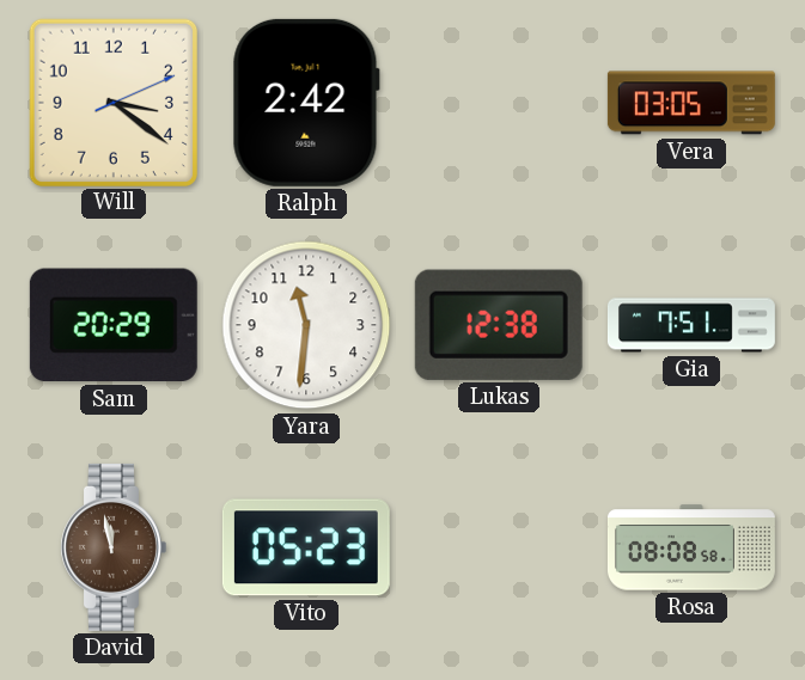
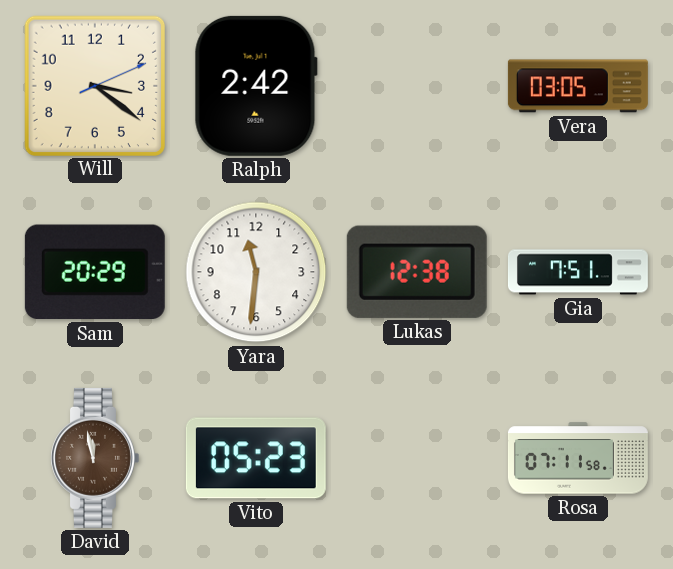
Rosa: 08:08 -> 07:11 (578, 458)
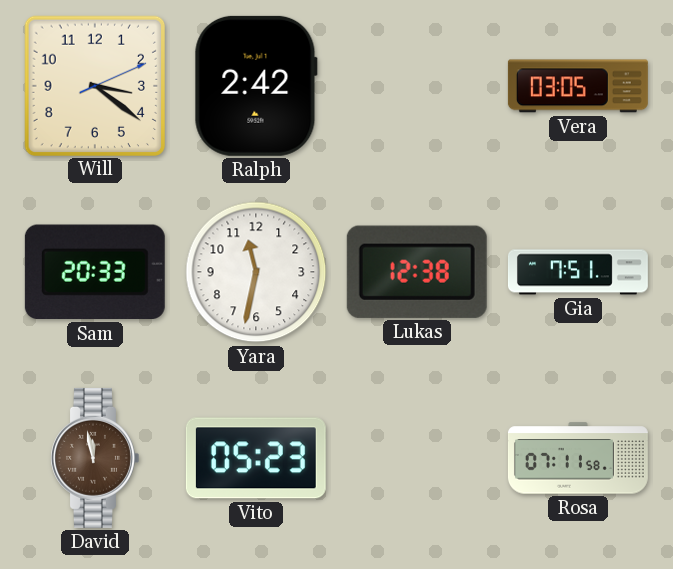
Sam: 20:29 -> 20:33 (95, 272)
Yara: 11:31 -> 11:32 (256, 272)
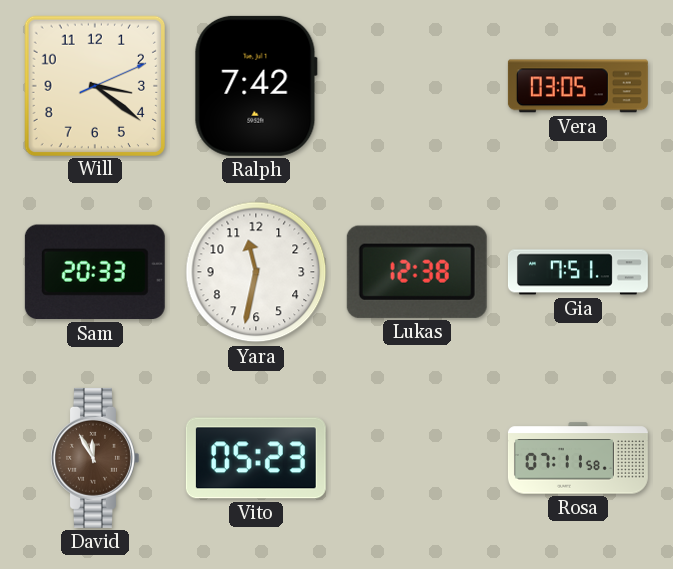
Ralph: 2:42 -> 7:42 (256, 86)
David: 11:58 -> 11:55 (95, 458)
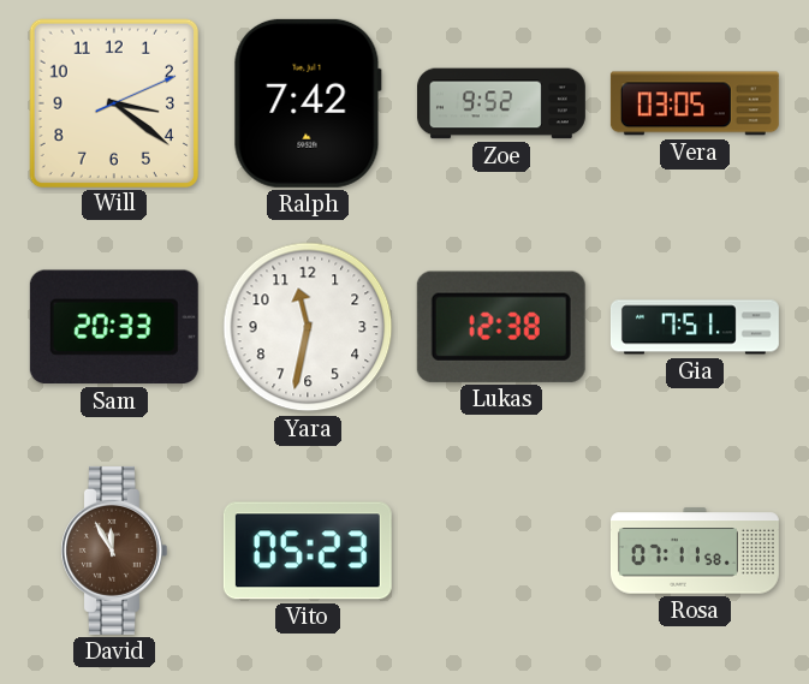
Zoe: none -> 9:52 (501, 103)
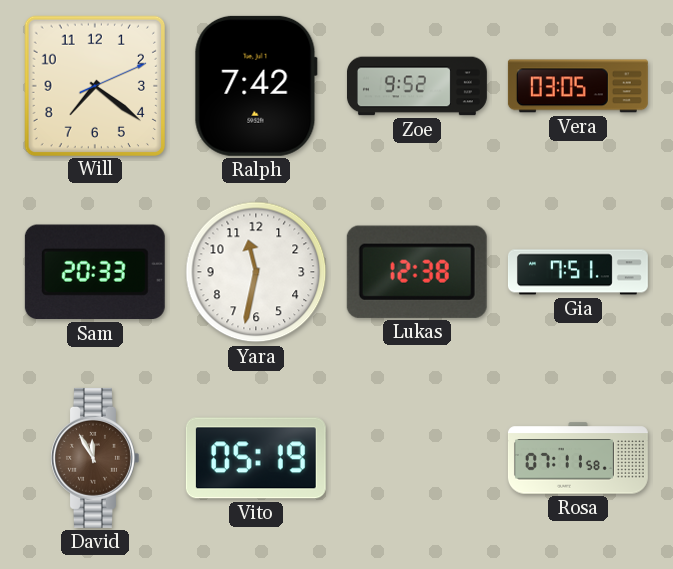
Will: 3:21 -> 7:21 (94, 85)
Vito: 05:23 -> 05:19 (256, 458)
